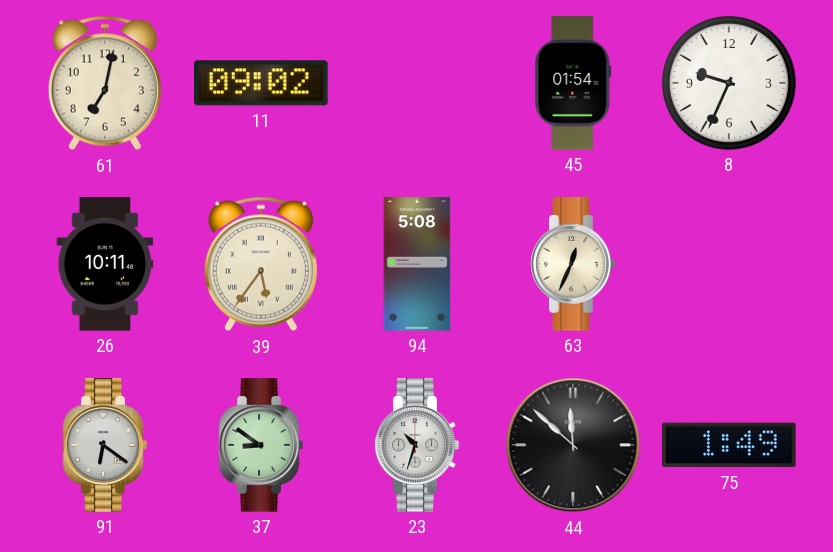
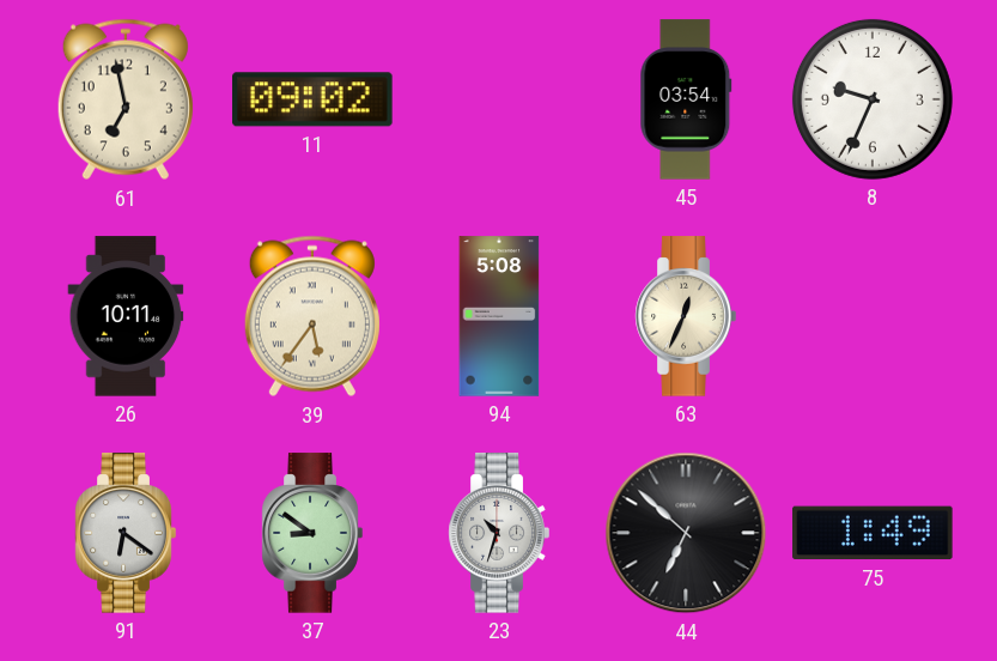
61: 7:02 -> 6:58 (126, 99)
45: 01:54 -> 03:54 (686, 99)
44: 11:52 -> 6:52 (686, 533)
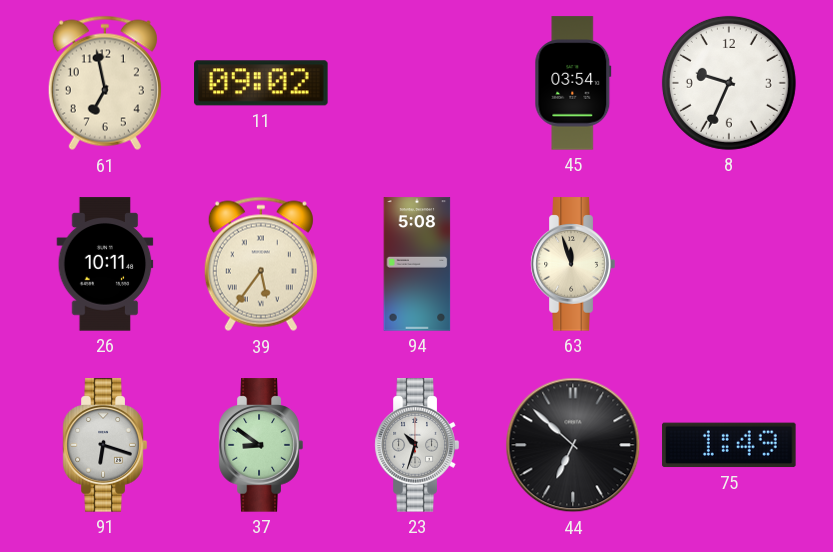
63: 12:34 -> 11:57 (573, 264)
91: 6:21 -> 6:18 (105, 445)
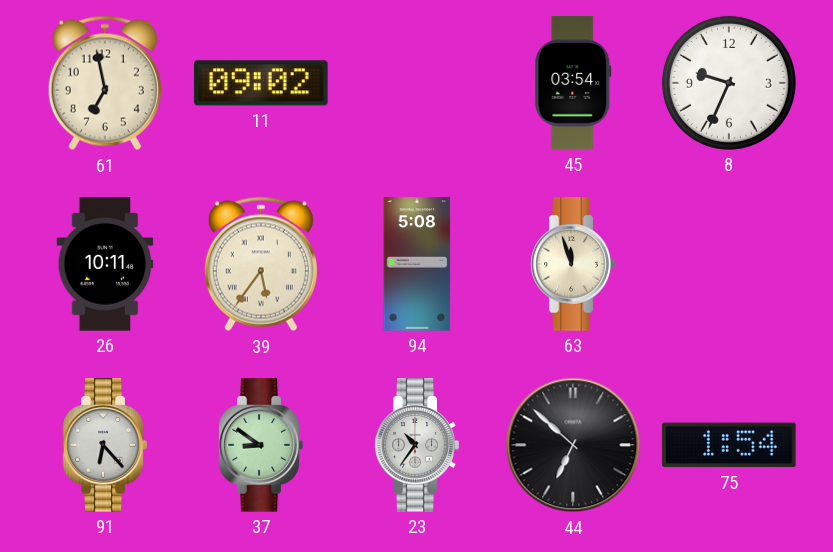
91: 6:18 -> 6:23 (105, 445)
23: 10:33 -> 10:36 (417, 445)
75: 1:49 -> 1:54 (729, 445)
